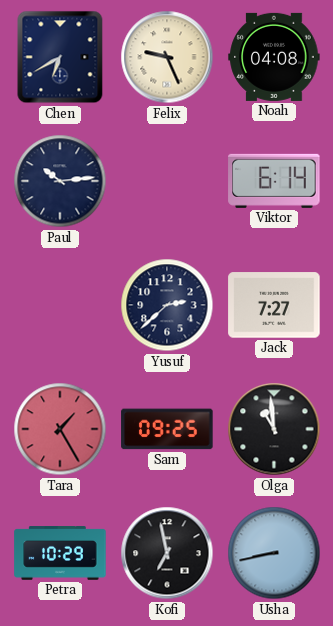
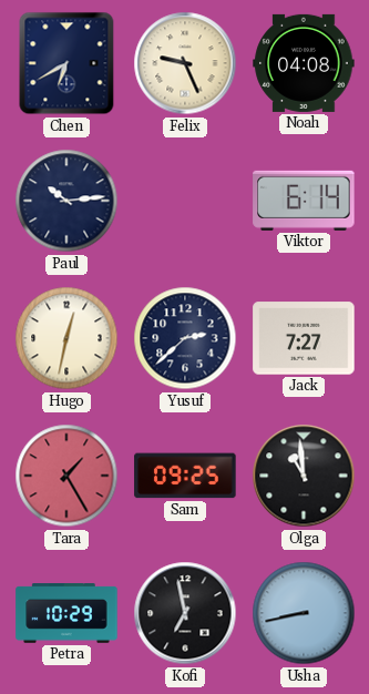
Hugo: none -> 12:32 (66, 338)
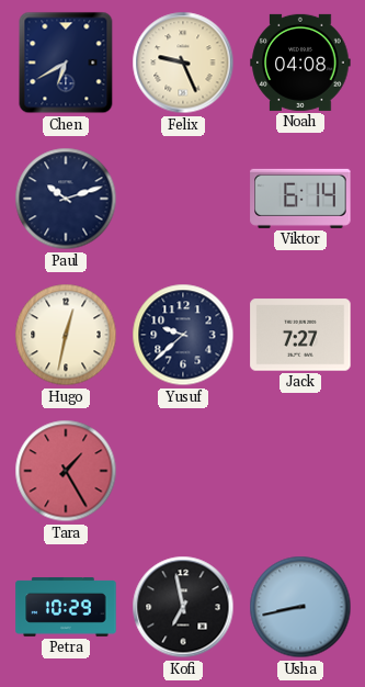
Paul: 10:14 -> 10:12 (66, 199)
Yusuf: 2:38 -> 9:38 (183, 335)
Sam: 09:25 -> none (185, 476)
Olga: 10:59 -> none (304, 476)
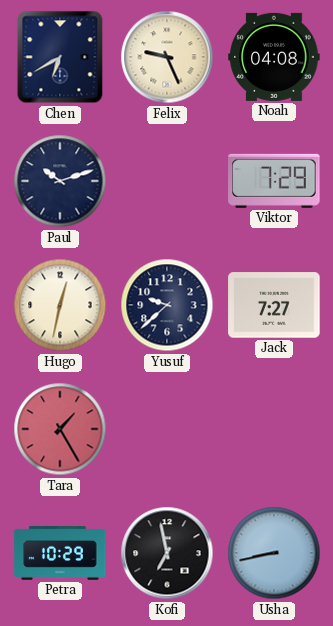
Viktor: 6:14 -> 7:29 (274, 181)
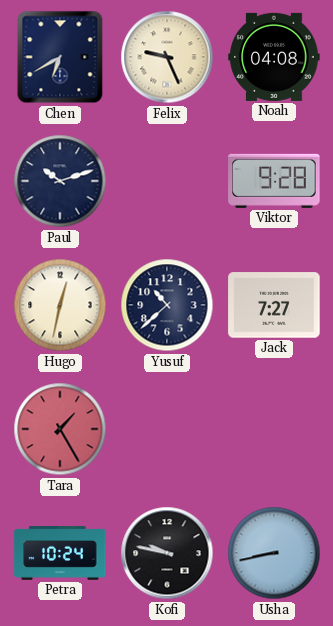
Viktor: 7:29 -> 9:28 (274, 181)
Yusuf: 9:38 -> 10:38 (167, 305)
Petra: 10:29 -> 10:24 (60, 553)
Kofi: 6:58 -> 9:47 (167, 553)
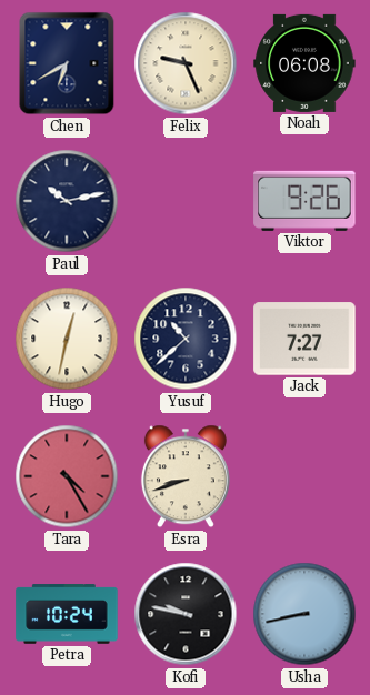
Noah: 04:08 -> 06:08 (304, 63)
Paul: 10:12 -> 10:13 (67, 201)
Viktor: 9:28 -> 9:26 (304, 201)
Tara: 1:25 -> 4:25 (67, 476)
Esra: none -> 8:42 (186, 476)
